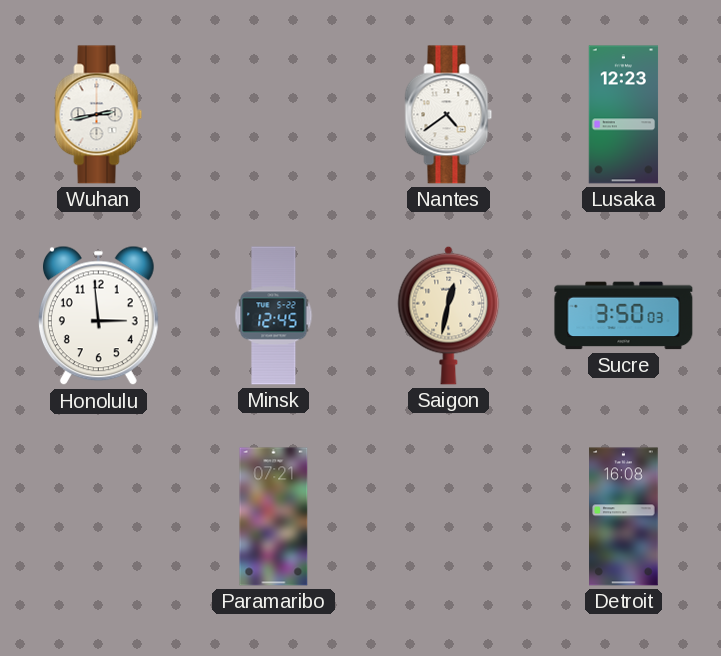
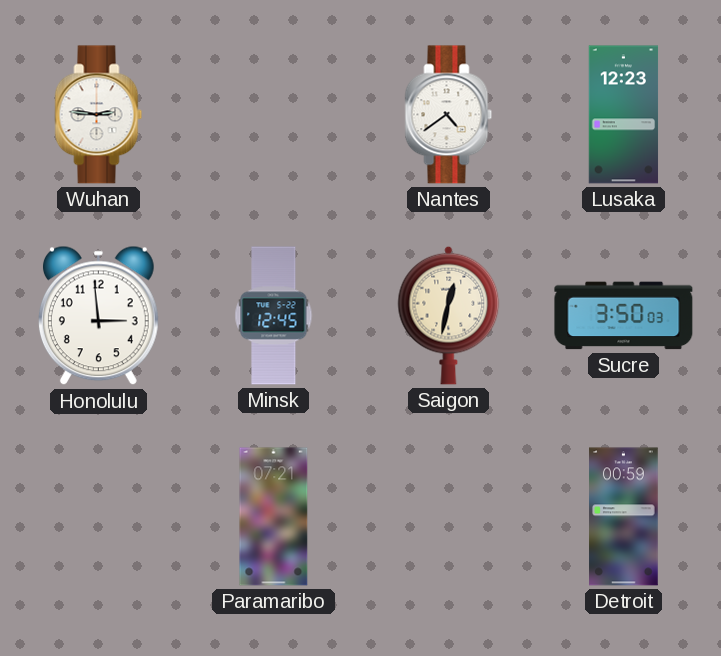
Wuhan: 2:43 -> 2:46 (99, 115)
Detroit: 16:08 -> 00:59 (624, 517)
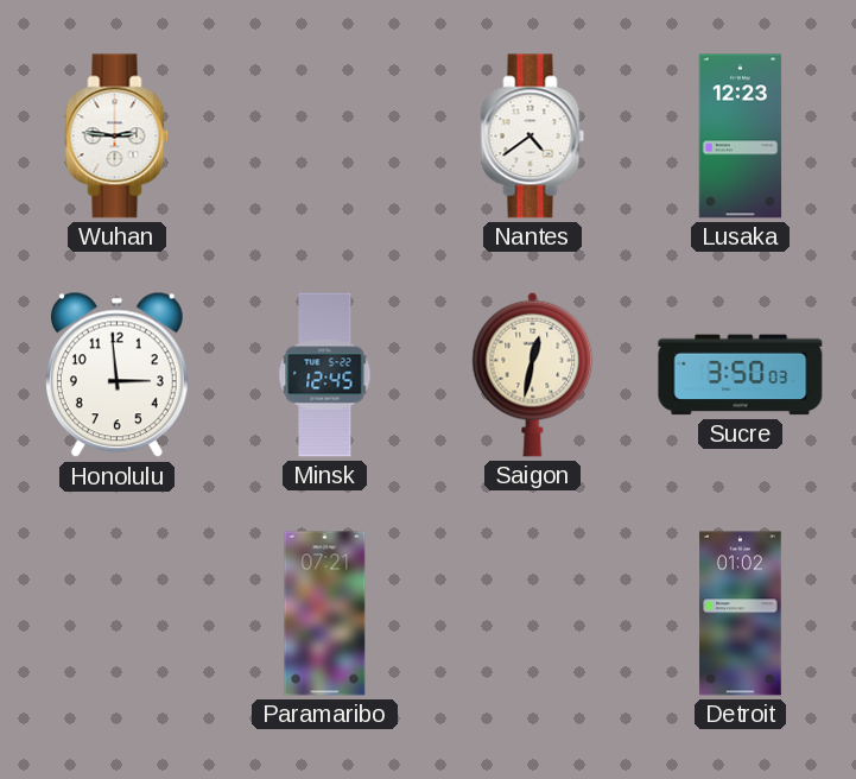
Detroit: 00:59 -> 01:02 (741, 614)
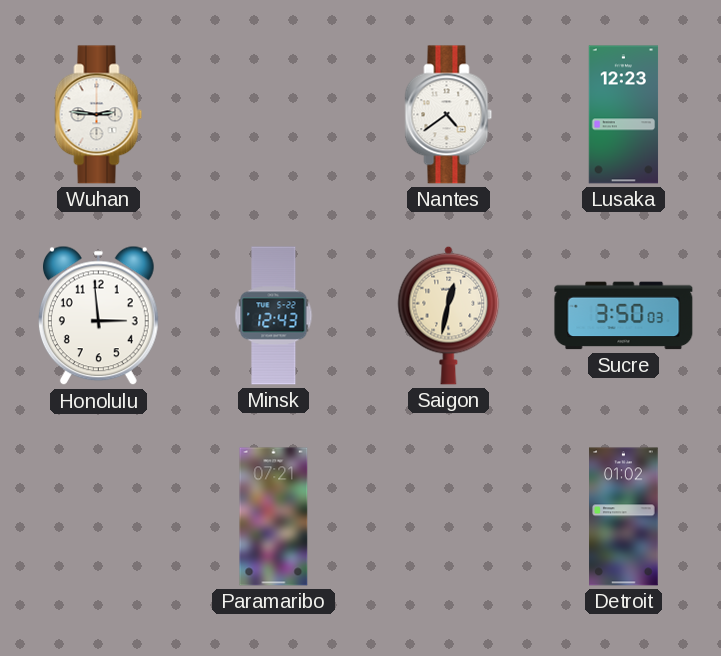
Minsk: 12:45 -> 12:43 (274, 316)
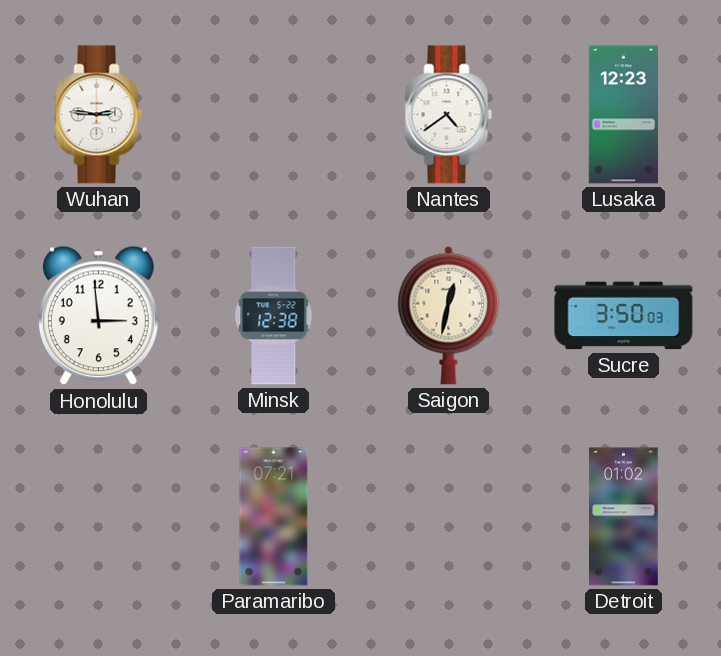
Minsk: 12:43 -> 12:38 (274, 316)
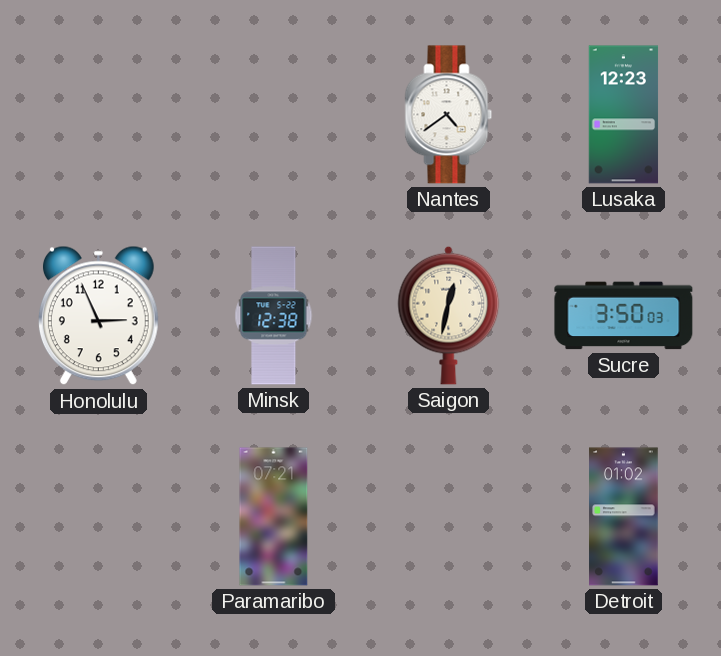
Wuhan: 2:46 -> none (99, 115)
Honolulu: 2:59 -> 2:56 (98, 316)
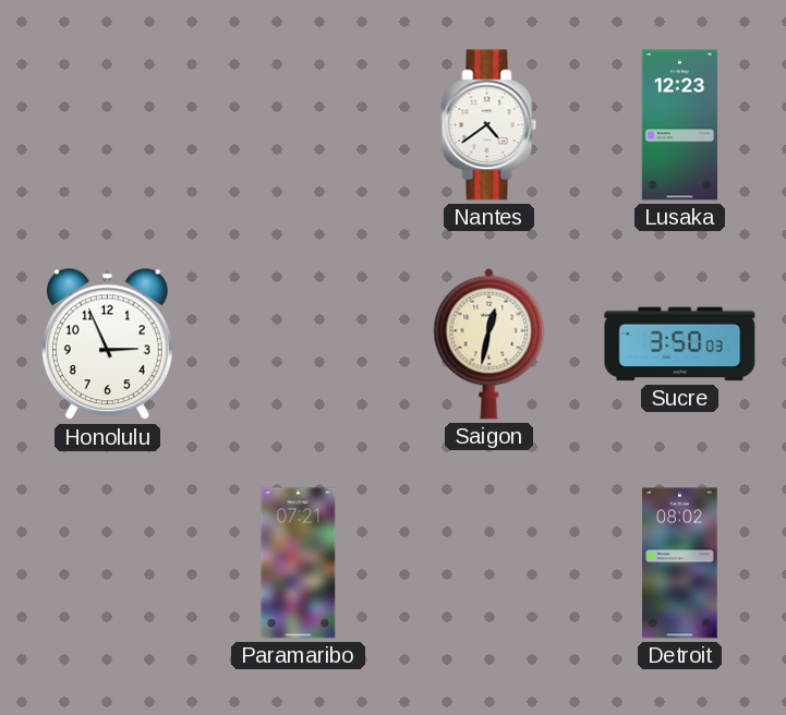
Minsk: 12:38 -> none (274, 316)
Detroit: 01:02 -> 08:02 (680, 563)
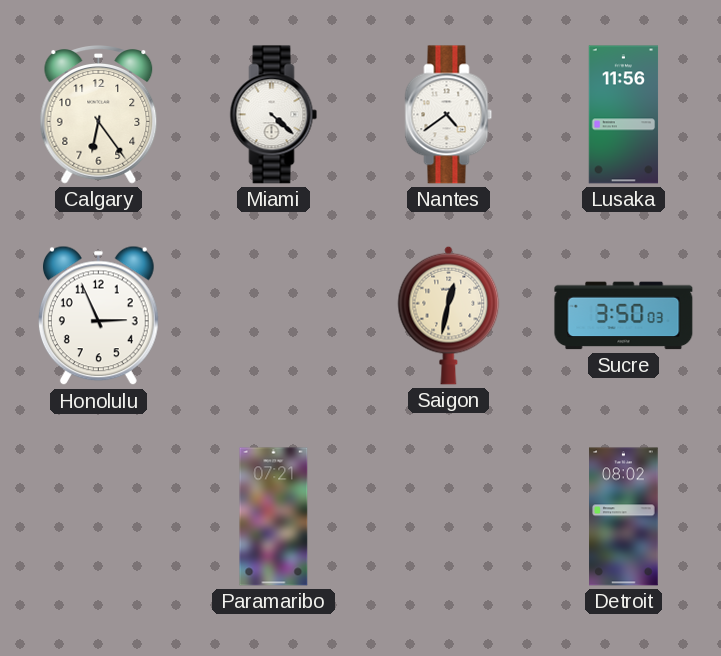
Calgary: none -> 6:24 (99, 115)
Miami: none -> 4:22 (274, 115)
Lusaka: 12:23 -> 11:56 (624, 115)
